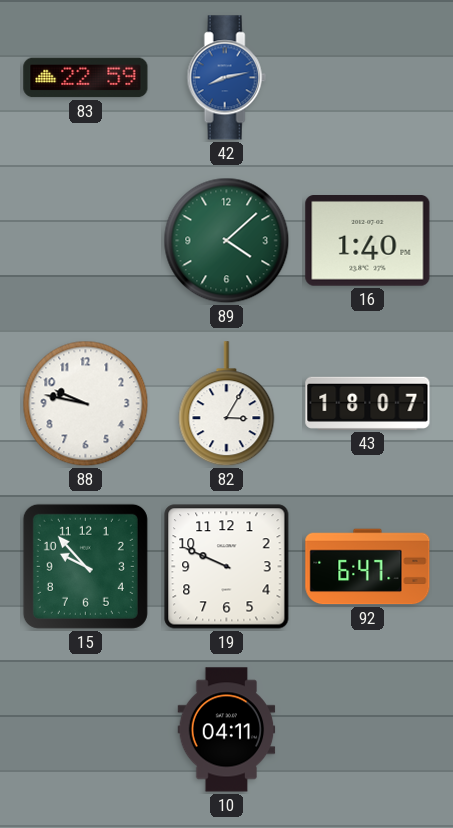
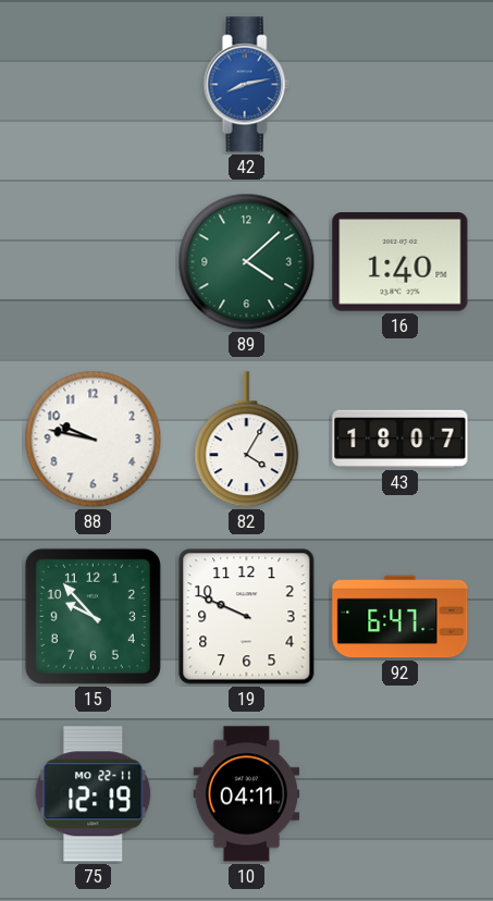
83: 22:59 -> none (86, 78)
82: 3:05 -> 4:05 (247, 440)
75: none -> 12:19 (94, 794)
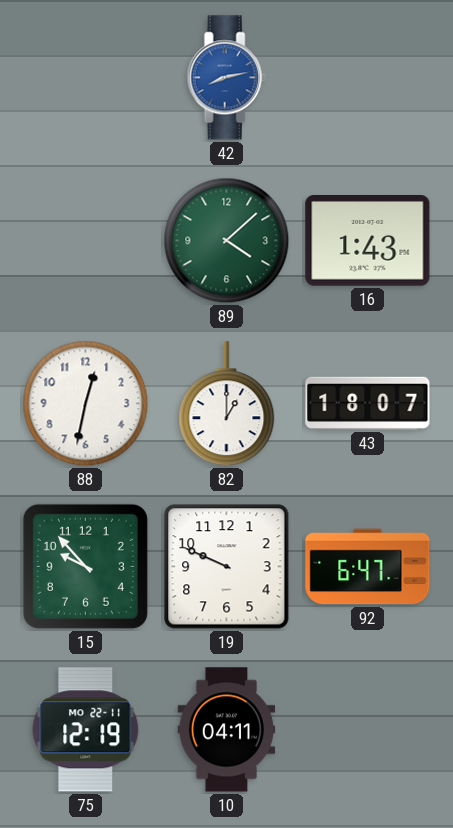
16: 1:40 -> 1:43 (368, 241)
88: 9:47 -> 12:32 (86, 404)
82: 4:05 -> 1:00 (227, 404)
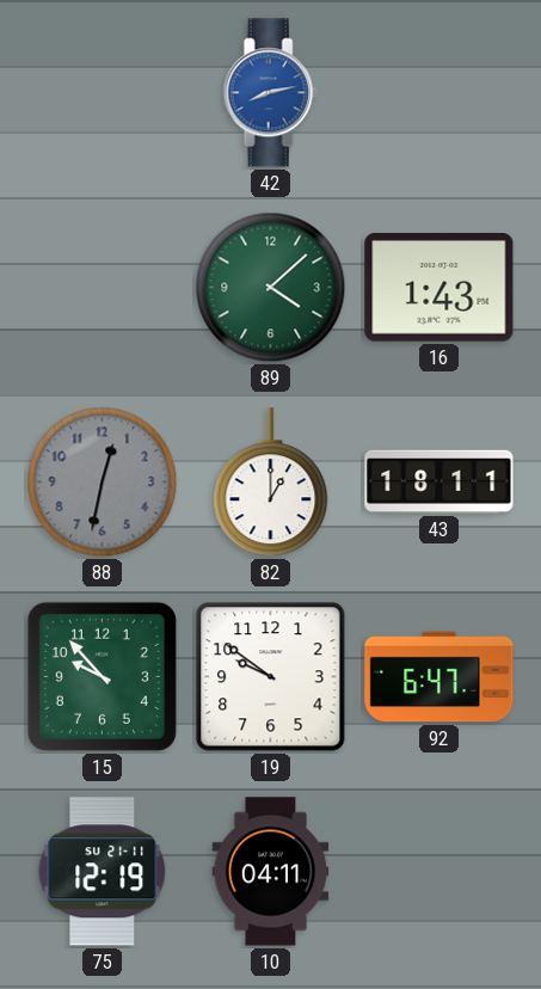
88 dial: white -> grey (103, 483)
43: 18:07 -> 18:11 (439, 481)
19: 9:49 -> 9:51 (271, 677)
75 date: MO 22-11 -> SU 21-11 (103, 872)
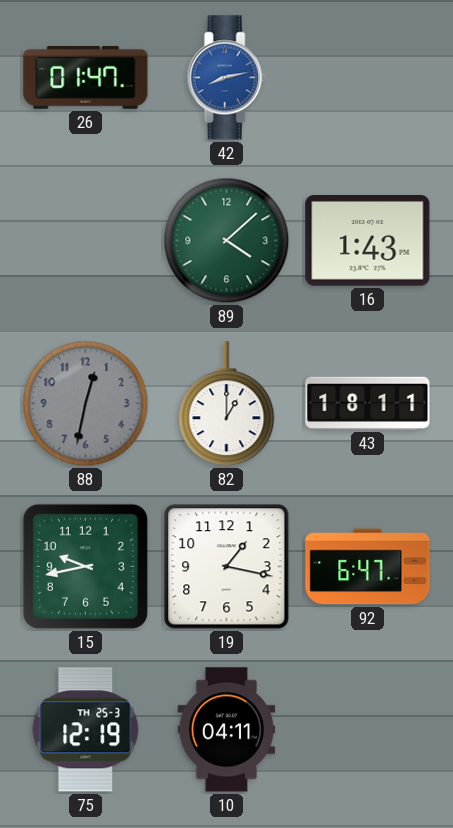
26: none -> 01:47 (86, 77)
15: 9:53 -> 9:43 (85, 566)
19: 9:51 -> 1:17 (227, 567)
75 date: SU 21-11 -> TH 25-3 (86, 730)
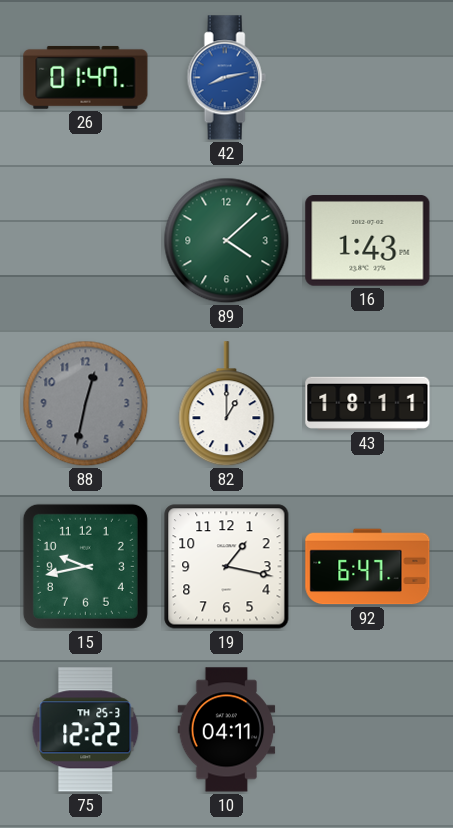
75: 12:19 -> 12:22 (86, 730)
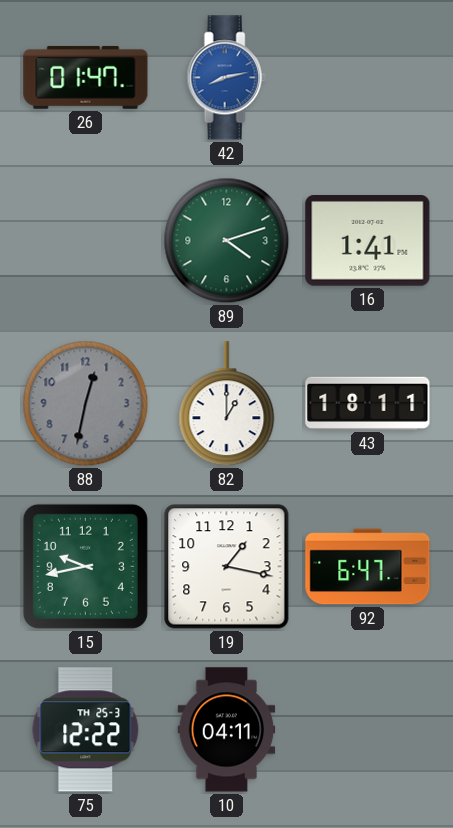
89: 4:08 -> 4:12 (227, 241)
16: 1:43 -> 1:41 (368, 241)
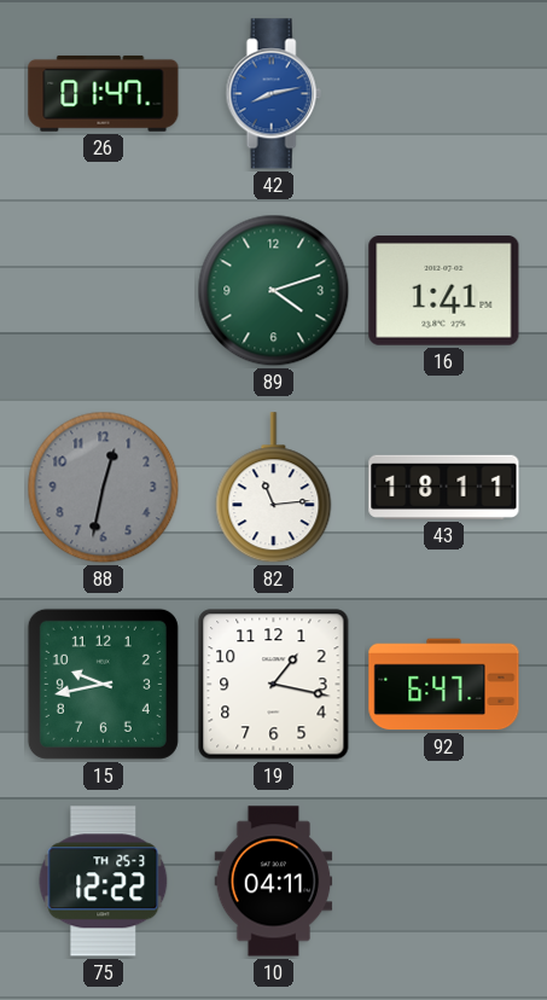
82: 1:00 -> 11:14 (274, 488)
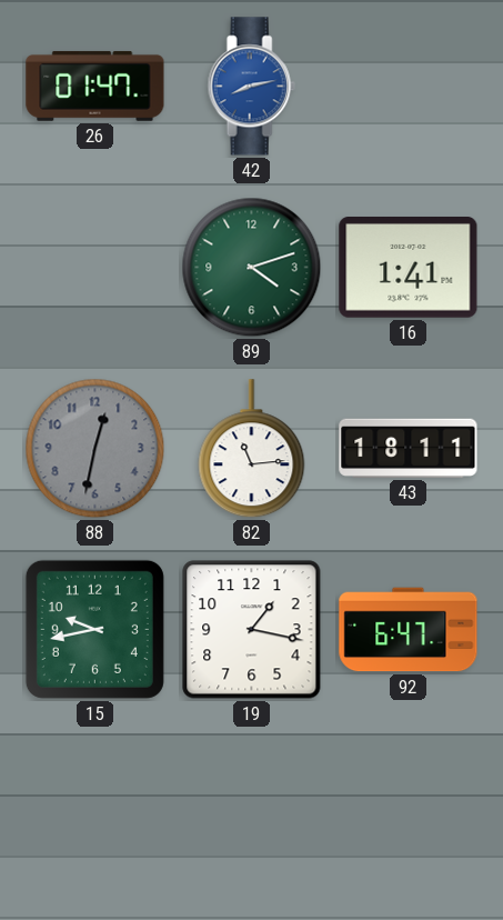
75: 12:22 -> none (104, 882)
10: 04:11 -> none (274, 882)
